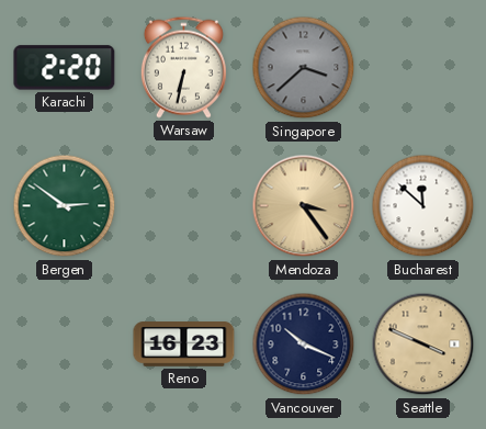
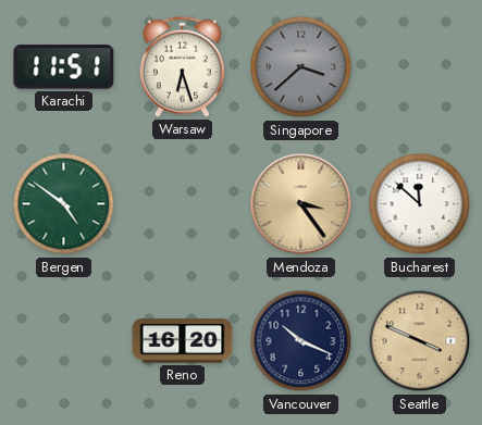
Karachi: 2:20 -> 11:51 (64, 67)
Warsaw: 6:32 -> 6:27 (182, 66)
Bergen: 2:51 -> 4:51 (64, 204)
Reno: 16:23 -> 16:20 (183, 341)
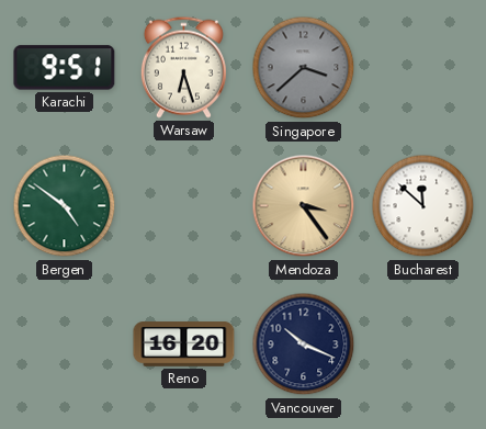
Karachi: 11:51 -> 9:51 (65, 68)
Seattle: 3:49 -> none (420, 341)
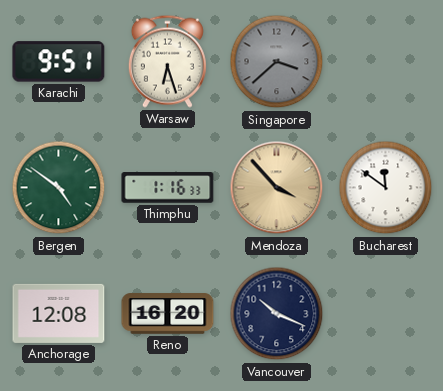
Thimphu: none -> 1:16 (168, 188)
Mendoza: 3:24 -> 3:53 (277, 188)
Bucharest: 11:52 -> 11:51 (386, 188)
Anchorage: none -> 12:08 (59, 313)
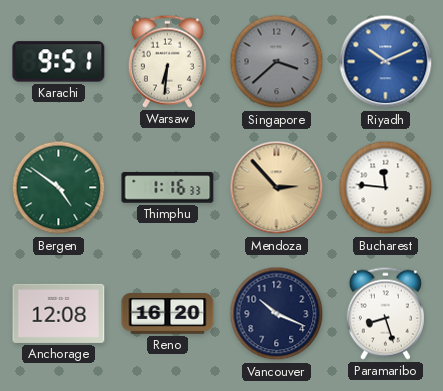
Warsaw: 6:27 -> 6:31 (167, 61)
Riyadh: none -> 10:11 (386, 62)
Mendoza: 3:53 -> 2:53 (277, 188)
Bucharest: 11:51 -> 11:46 (386, 188)
Paramaribo: none -> 8:27 (385, 313)
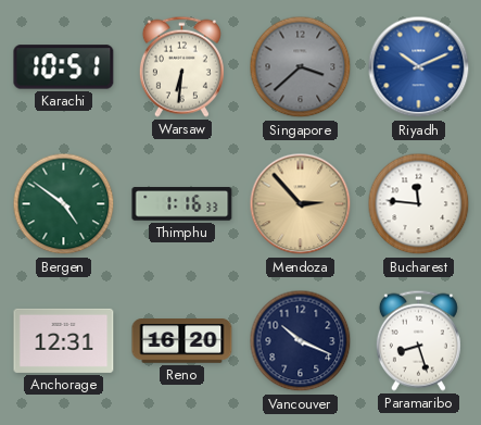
Karachi: 9:51 -> 10:51 (64, 67)
Anchorage: 12:08 -> 12:31 (64, 340)
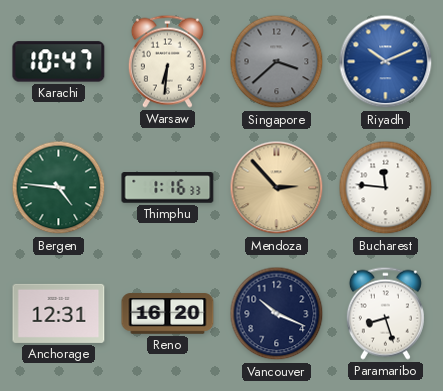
Karachi: 10:51 -> 10:47 (59, 62)
Bergen: 4:51 -> 4:46 (59, 188)
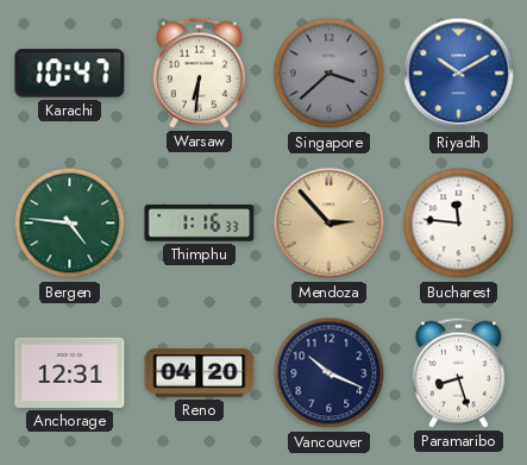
Riyadh: 10:11 -> 10:10 (459, 74)
Reno: 16:20 -> 04:20 (200, 373)
